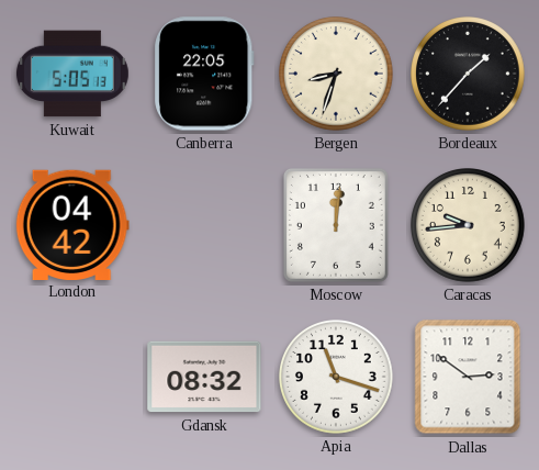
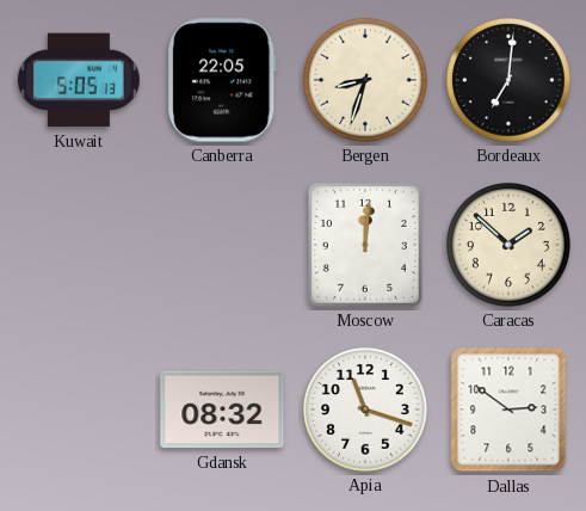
Bordeaux: 1:37 -> 7:01 (510, 81)
London: 04:42 -> none (72, 224)
Caracas: 9:44 -> 1:52 (510, 246)
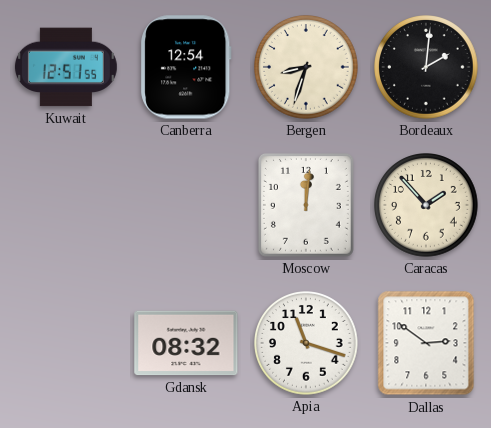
Kuwait: 5:05 -> 12:51 (66, 67)
Canberra: 22:05 -> 12:54 (186, 67)
Bordeaux: 7:01 -> 2:01 (427, 68)
Caracas: 1:52 -> 1:53 (427, 206)
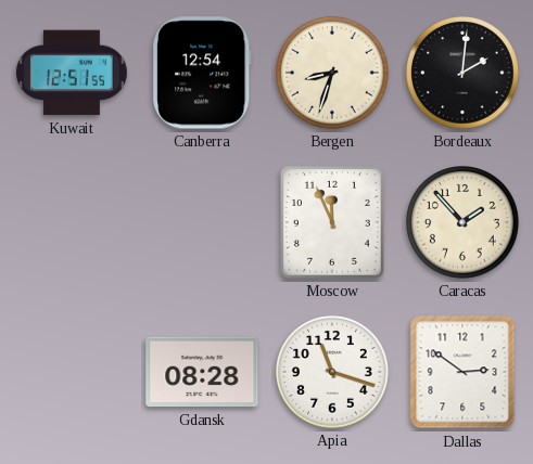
Moscow: 12:01 -> 11:56 (332, 222)
Gdansk: 08:32 -> 08:28 (202, 372)
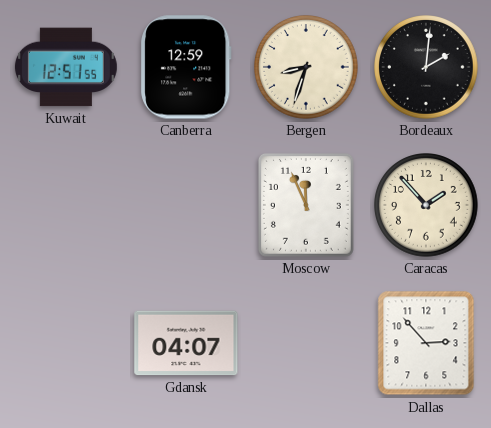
Canberra: 12:54 -> 12:59 (186, 67)
Gdansk: 08:28 -> 04:07 (186, 343)
Apia: 11:18 -> none (333, 373)
Dallas: 2:51 -> 2:53 (426, 343)
